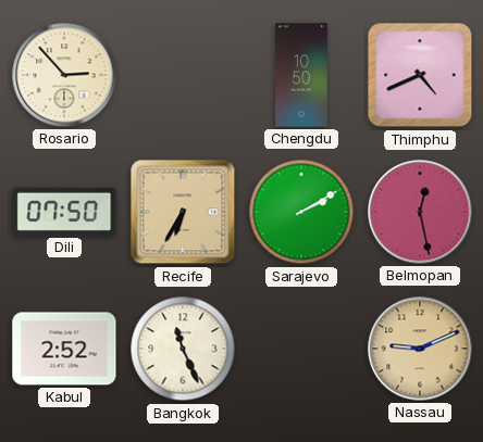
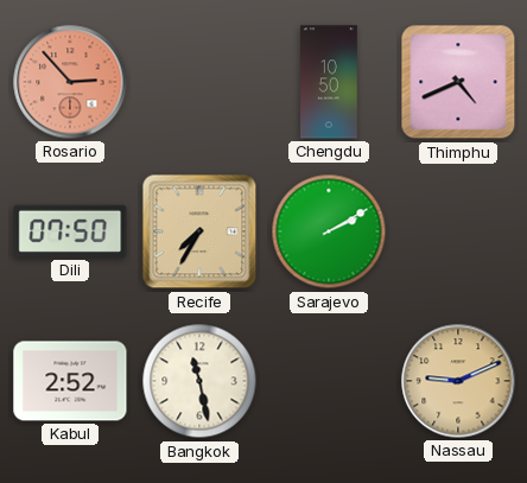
Rosario dial: cream -> salmon (70, 82)
Recife: 6:35 -> 7:35 (199, 231)
Belmopan: 12:28 -> none (420, 212)
Bangkok: 11:26 -> 11:28 (199, 381)
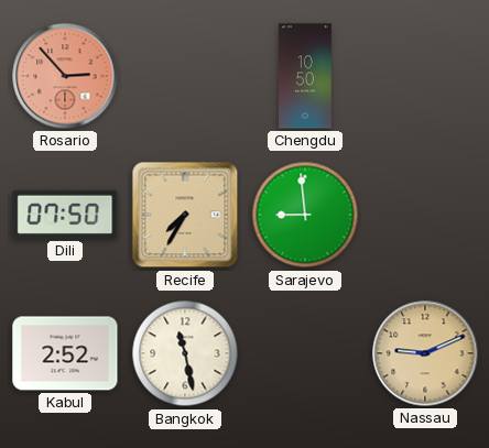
Thimphu: 4:41 -> none (458, 82)
Sarajevo: 2:10 -> 8:59 (305, 215)
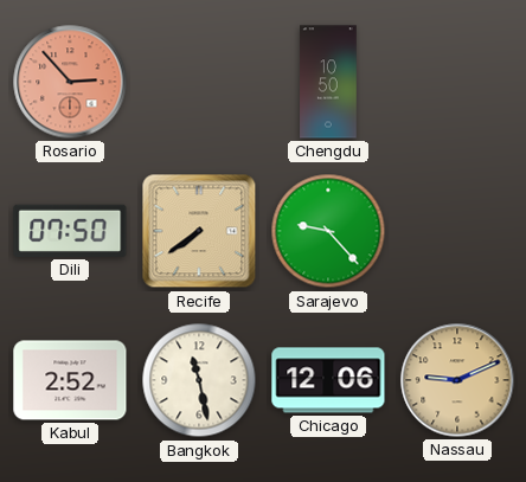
Recife: 7:35 -> 7:39 (199, 231)
Sarajevo: 8:59 -> 9:23 (328, 231)
Chicago: none -> 12:06 (328, 380)
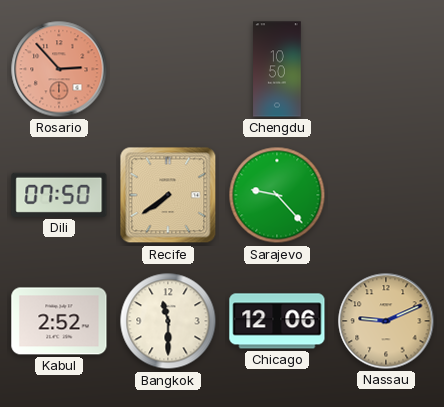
Bangkok: 11:28 -> 11:30 (168, 321)
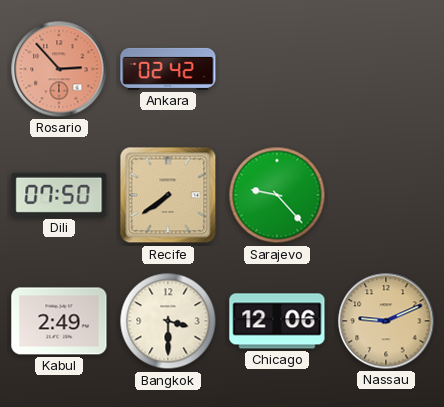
Ankara: none -> 02:42 (168, 69)
Chengdu: 10:50 -> none (277, 69)
Kabul: 2:52 -> 2:49 (59, 321)
Bangkok: 11:30 -> 3:30 (168, 321)
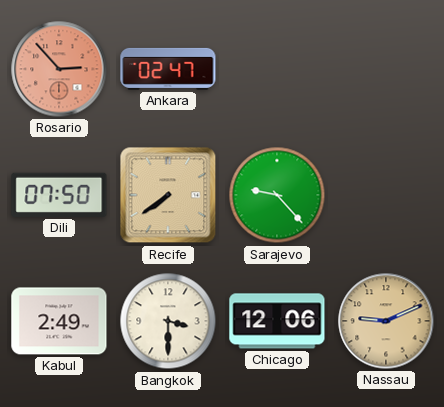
Ankara: 02:42 -> 02:47 (168, 69)
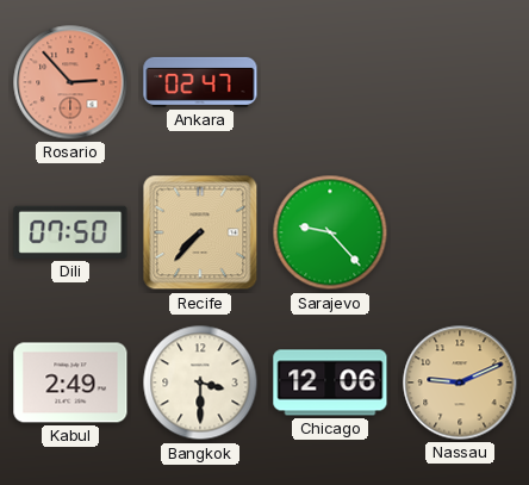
Recife: 7:39 -> 7:37 (200, 232)
